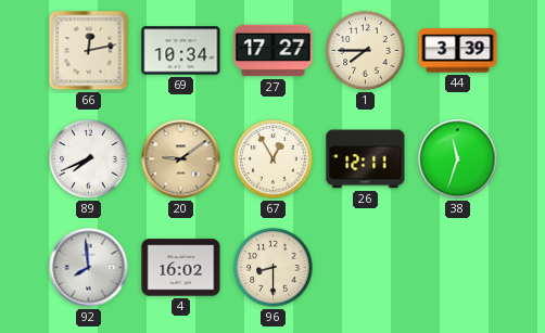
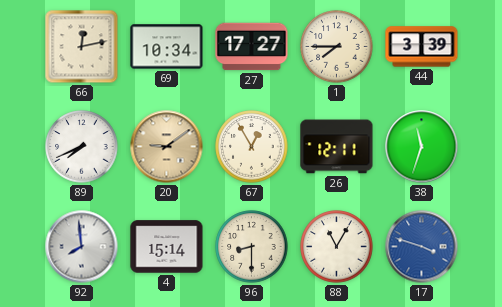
4: 16:02 -> 15:14 (167, 247)
88: none -> 11:05 (337, 247)
17: none -> 3:48 (422, 247)
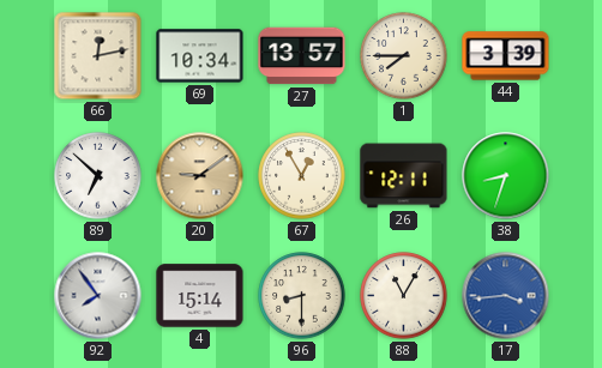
27: 17:27 -> 13:57 (302, 56)
89: 7:41 -> 6:52 (98, 176)
38: 11:33 -> 8:33 (506, 176)
92: 7:59 -> 7:54 (98, 296)
17: 3:48 -> 3:44 (506, 296)
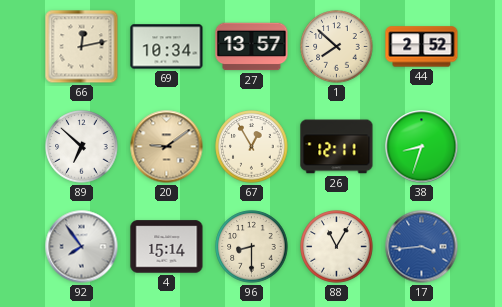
1: 7:45 -> 7:52 (337, 47)
44: 3:39 -> 2:52 (422, 47)
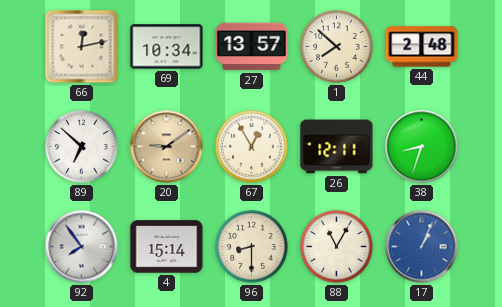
44: 2:52 -> 2:48 (422, 47)
17: 3:44 -> 1:04 (422, 247)
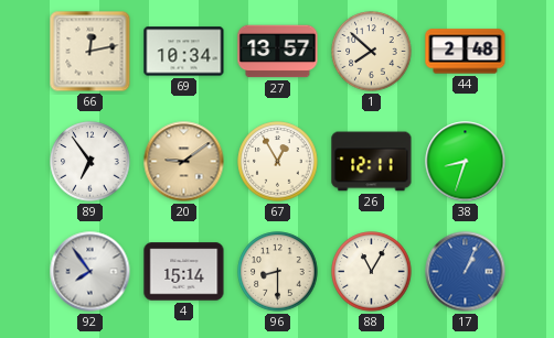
89: 6:52 -> 6:54 (90, 162)
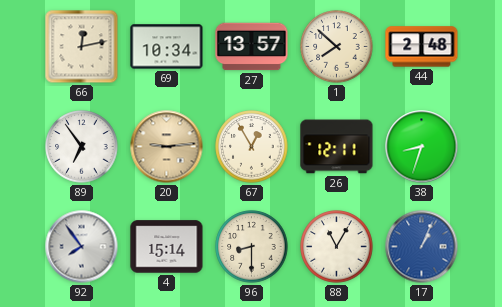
20: 9:09 -> 9:14 (167, 147)
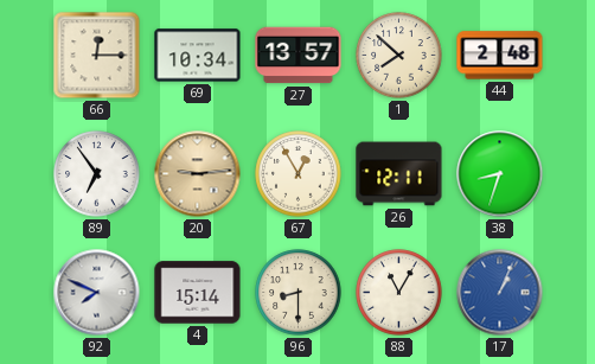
66: 12:13 -> 12:15 (97, 56)
92: 7:54 -> 7:49 (97, 293)
